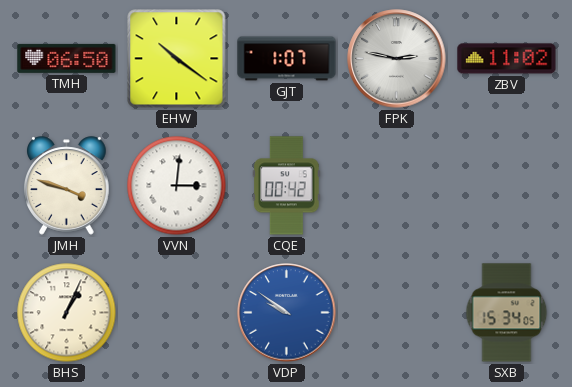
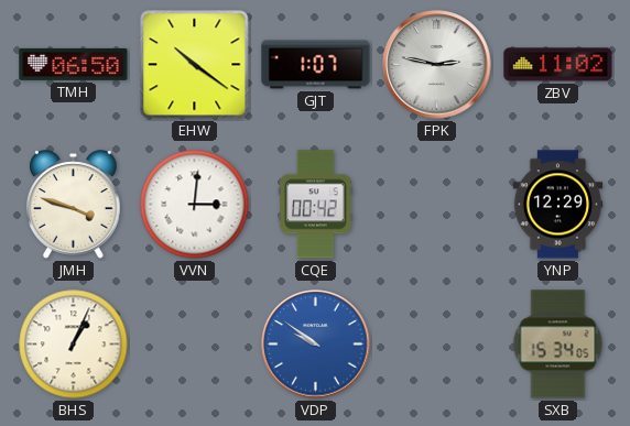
YNP: none -> 12:29 (558, 205)
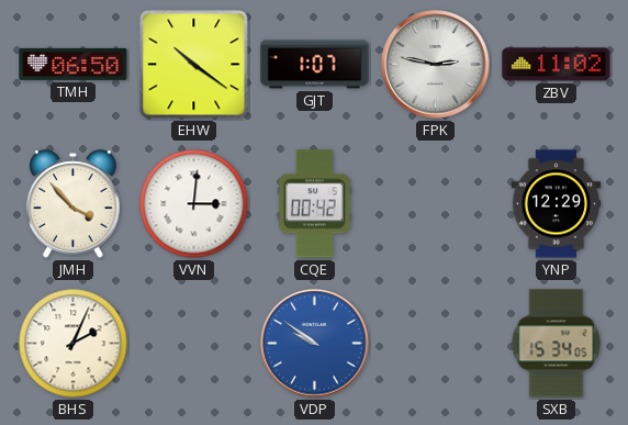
JMH: 3:48 -> 3:53 (74, 204)
BHS: 1:04 -> 2:04 (74, 344)
